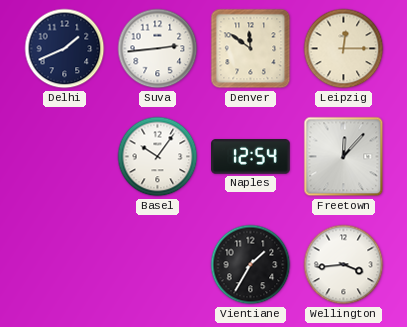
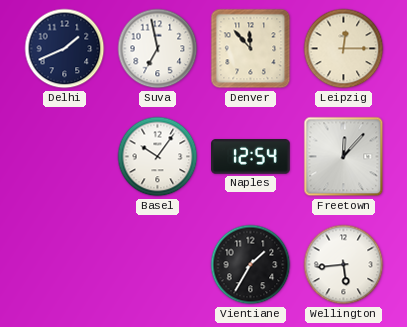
Suva: 2:44 -> 6:58 (158, 49)
Denver: 11:51 -> 11:53 (251, 49)
Wellington: 3:44 -> 5:44 (344, 265)
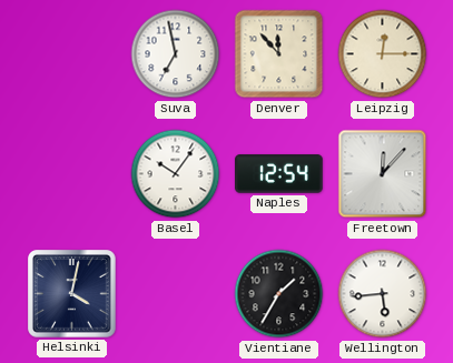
Delhi: 1:41 -> none (65, 49)
Helsinki: none -> 4:02 (72, 294)
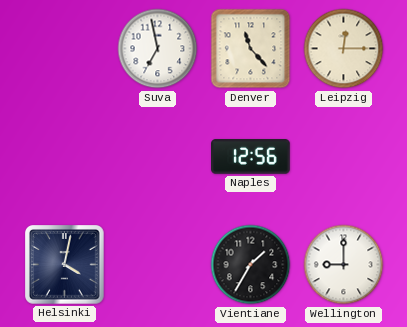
Denver: 11:53 -> 11:23 (251, 49)
Basel: 10:06 -> none (176, 174)
Naples: 12:54 -> 12:56 (251, 157)
Freetown: 12:07 -> none (383, 174)
Wellington: 5:44 -> 9:00 (344, 265)
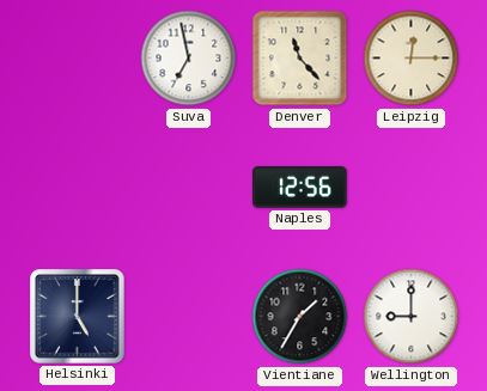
Helsinki: 4:02 -> 5:00 (78, 317)
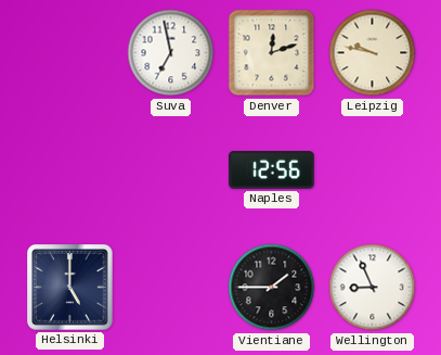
Denver: 11:23 -> 12:12 (272, 53)
Leipzig: 12:15 -> 9:47 (373, 53)
Vientiane: 1:35 -> 1:45 (272, 288)
Wellington: 9:00 -> 8:56 (373, 288)
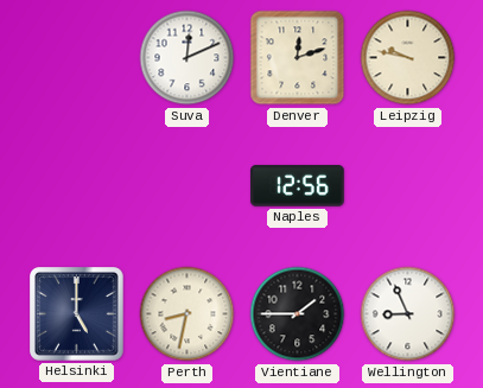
Suva: 6:58 -> 12:11 (188, 58)
Perth: none -> 8:32 (188, 314)
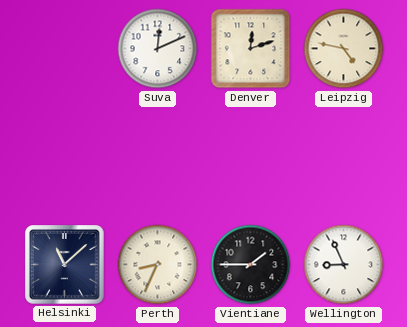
Leipzig: 9:47 -> 4:47 (344, 49)
Naples: 12:56 -> none (298, 186)
Helsinki: 5:00 -> 11:08 (65, 265)
Perth: 8:32 -> 8:34 (158, 265)
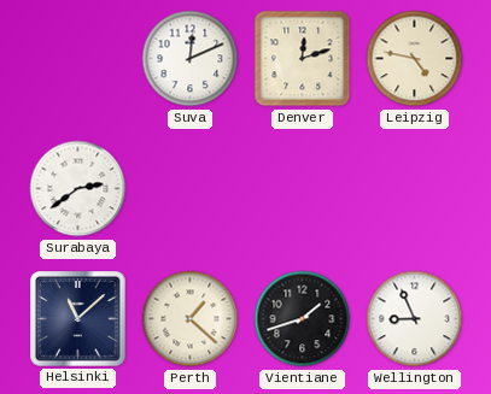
Surabaya: none -> 2:39 (78, 189)
Perth: 8:34 -> 1:22 (191, 319)
Vientiane: 1:45 -> 1:42 (303, 319)
